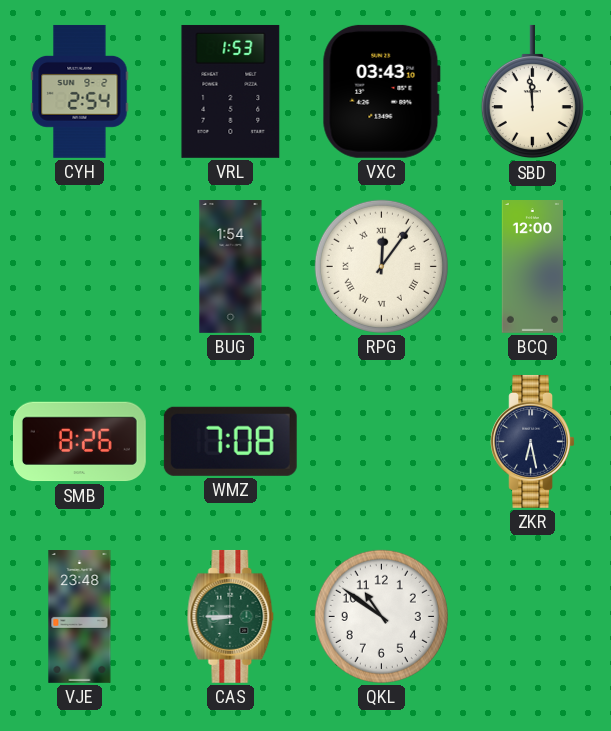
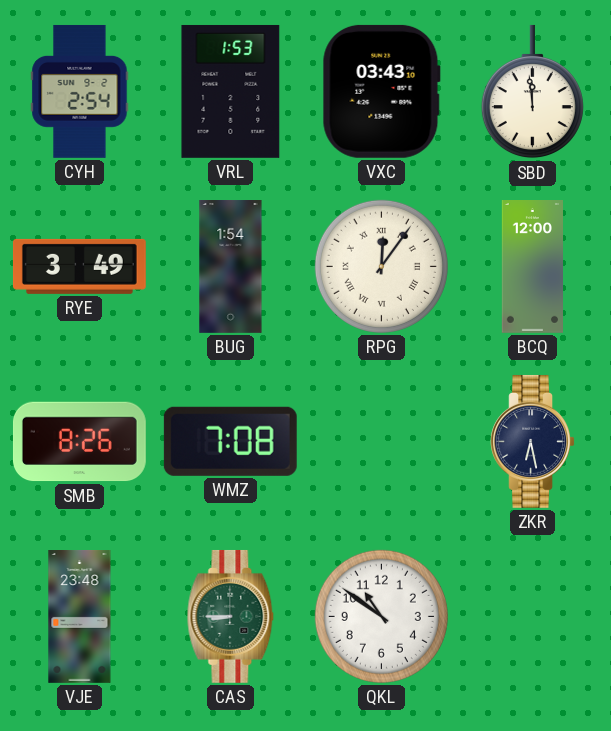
RYE: none -> 3:49 (79, 266)
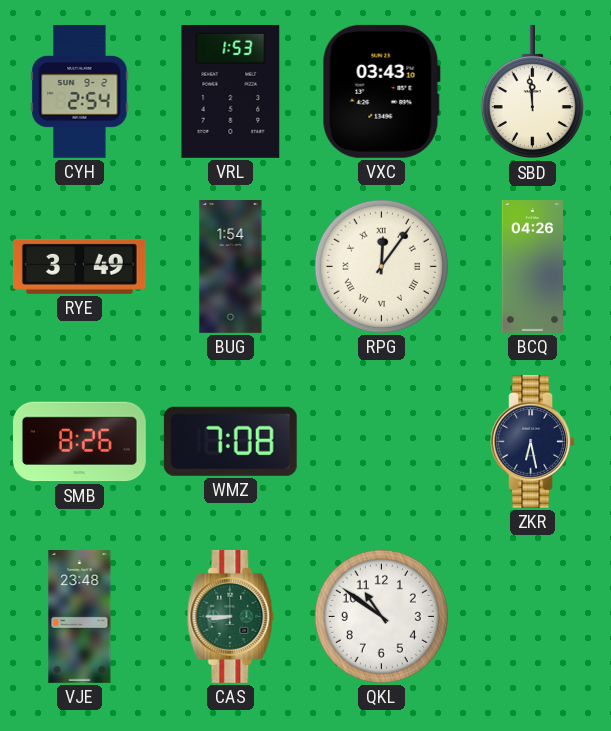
BCQ: 12:00 -> 04:26 (532, 267)
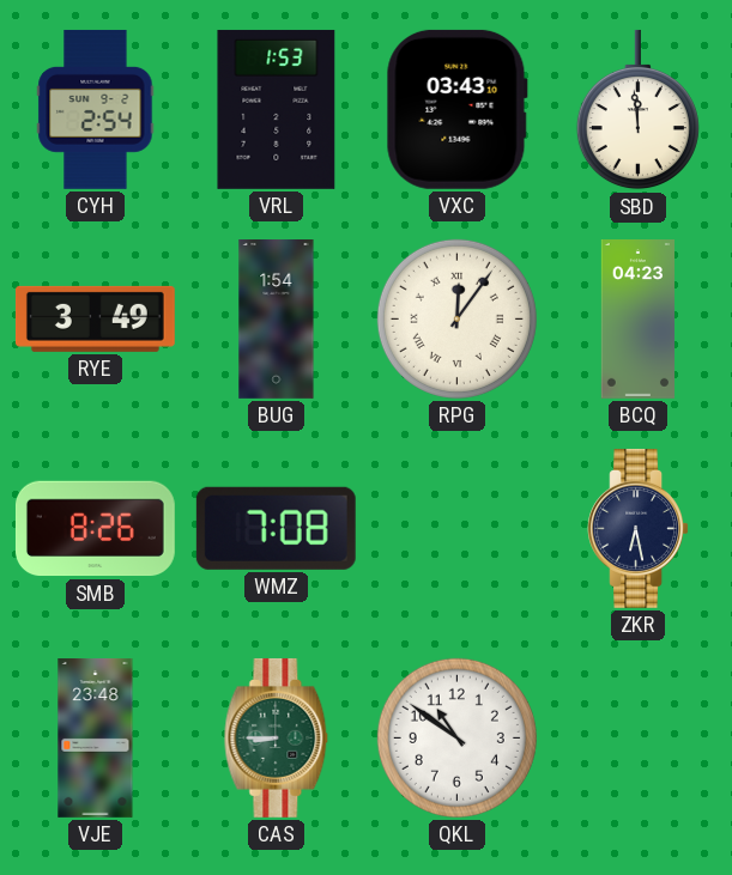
BCQ: 04:26 -> 04:23 (637, 320)
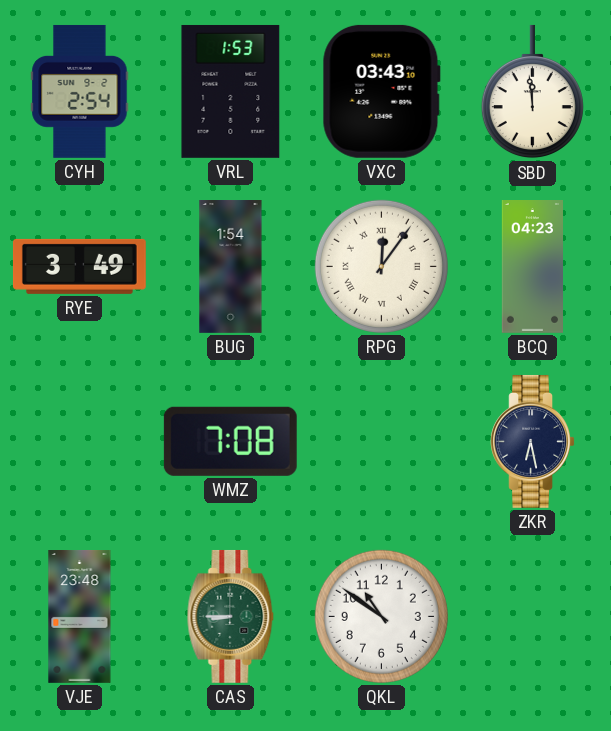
SMB: 8:26 -> none (95, 529)
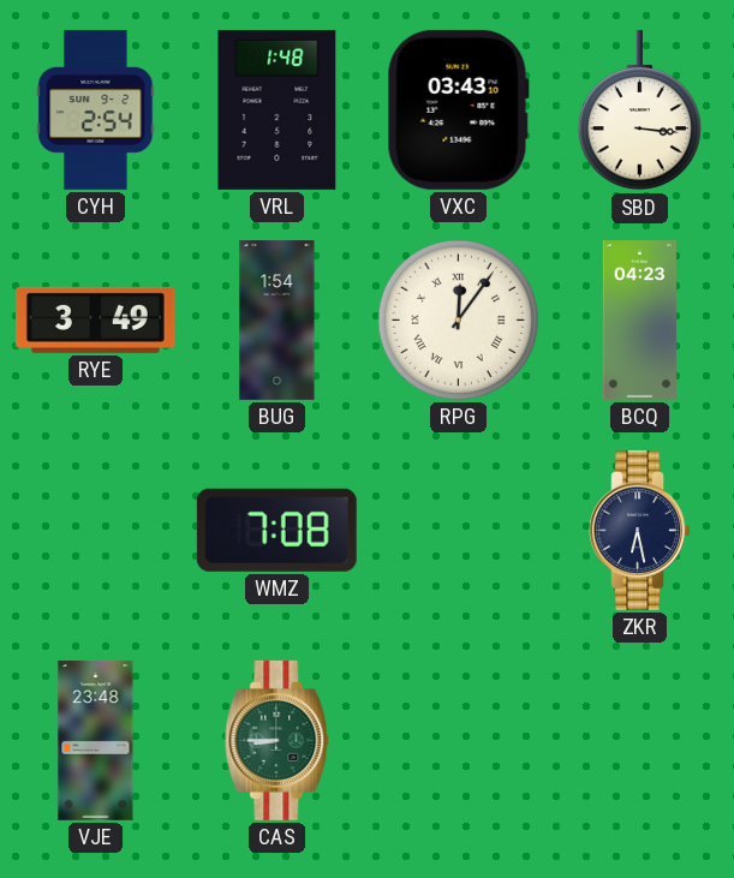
VRL: 1:53 -> 1:48 (278, 109)
SBD: 11:59 -> 3:16 (639, 111)
QKL: 10:51 -> none (381, 616)
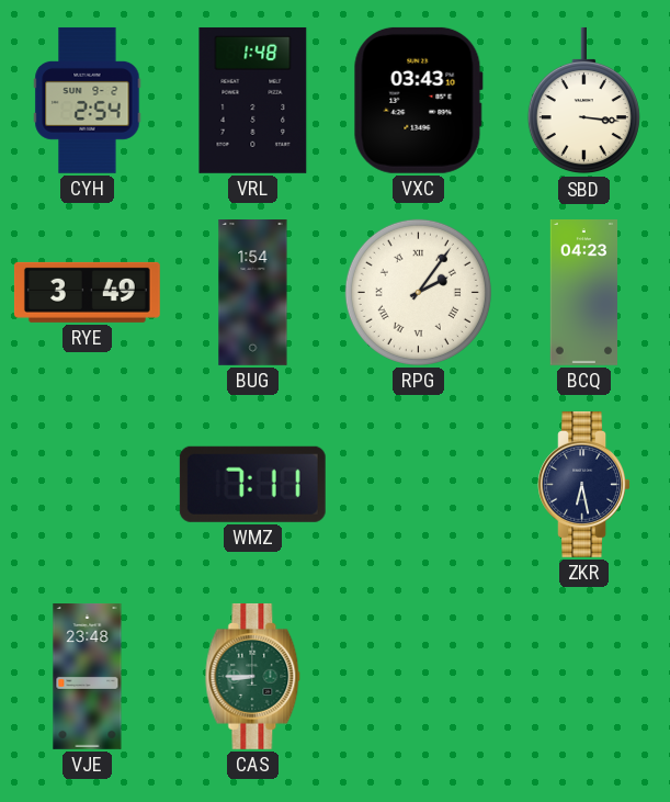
RPG: 12:06 -> 2:06 (418, 292)
WMZ: 7:08 -> 7:11 (252, 484)
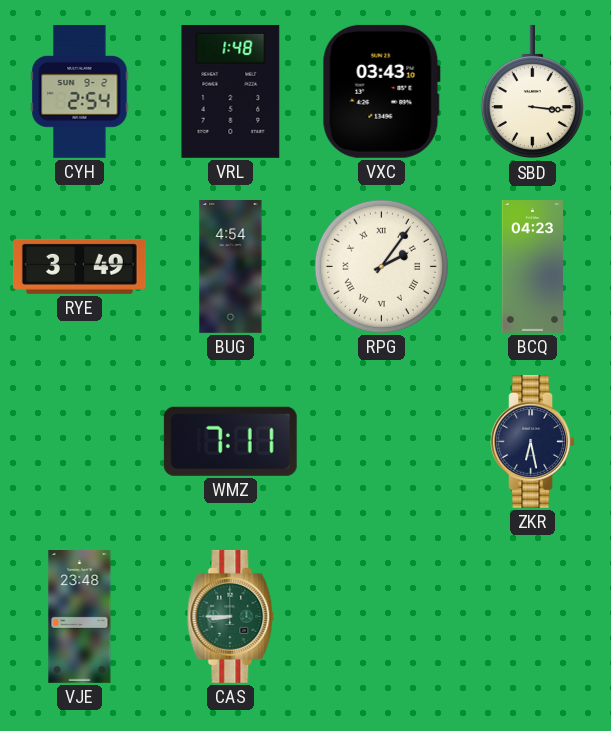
BUG: 1:54 -> 4:54 (231, 267)
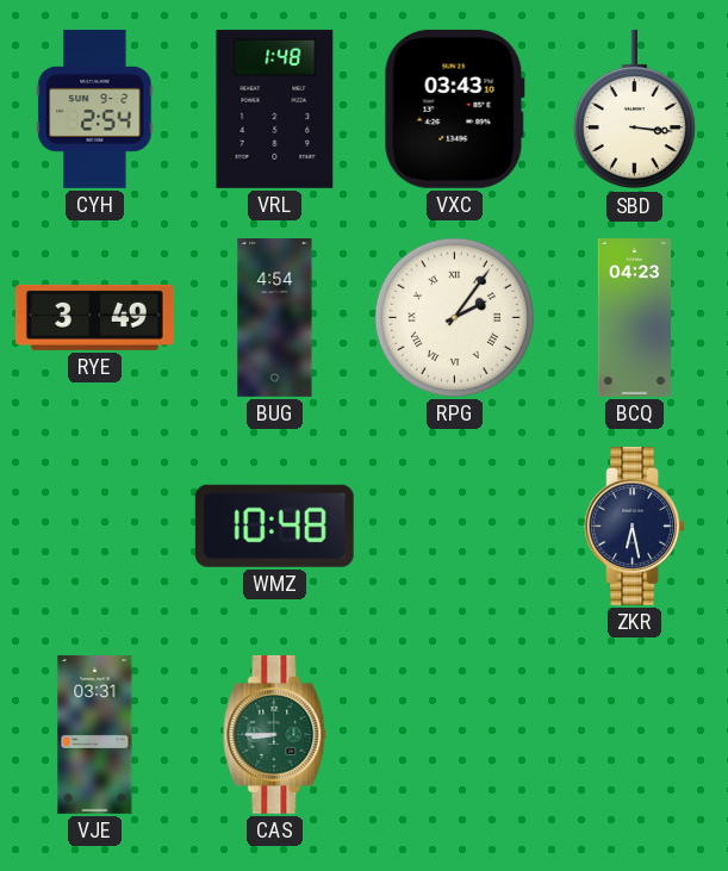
WMZ: 7:11 -> 10:48 (274, 525)
VJE: 23:48 -> 03:31 (95, 735)
